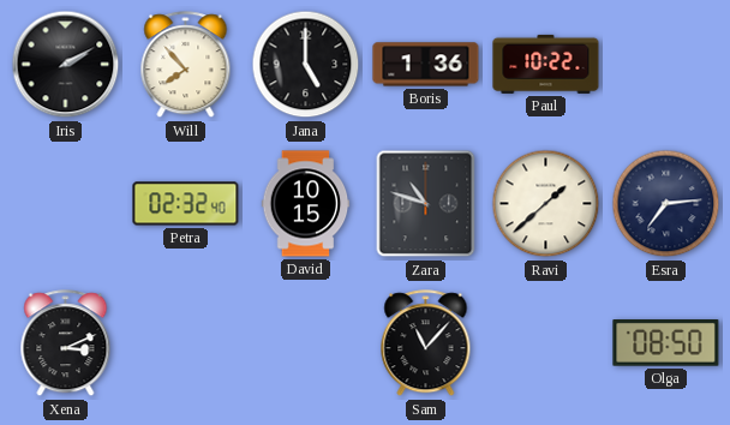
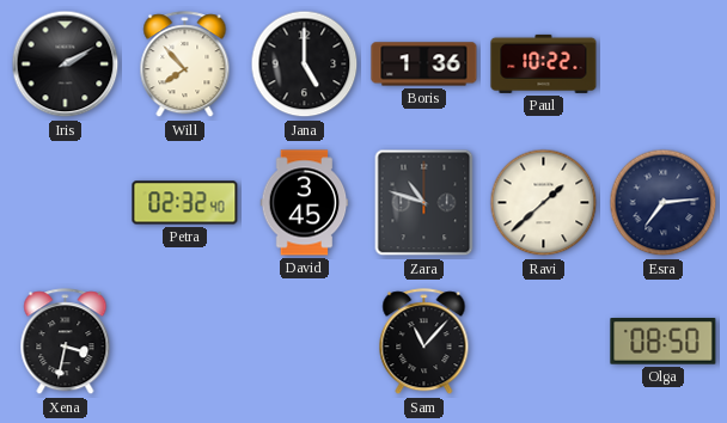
David: 10:15 -> 3:45 (305, 203)
Xena: 3:11 -> 3:32 (66, 342)
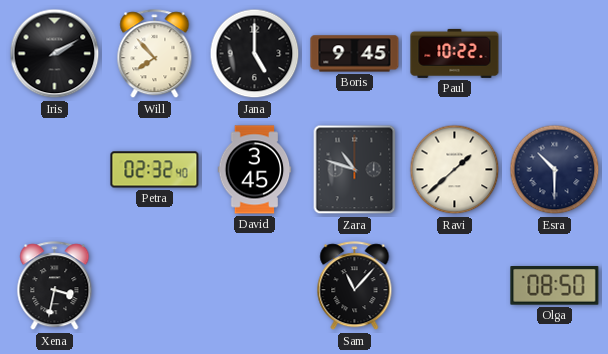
Boris: 1:36 -> 9:45 (355, 54)
Esra: 7:14 -> 10:30 (555, 170)
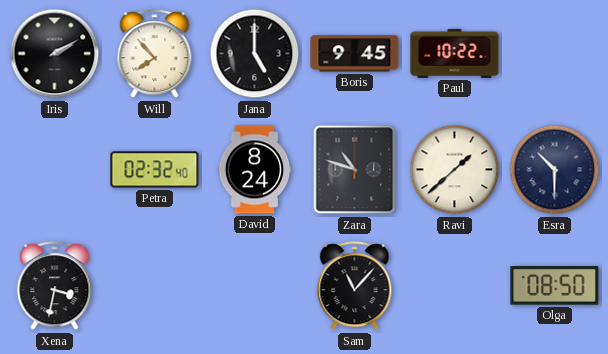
David: 3:45 -> 8:24 (255, 170)
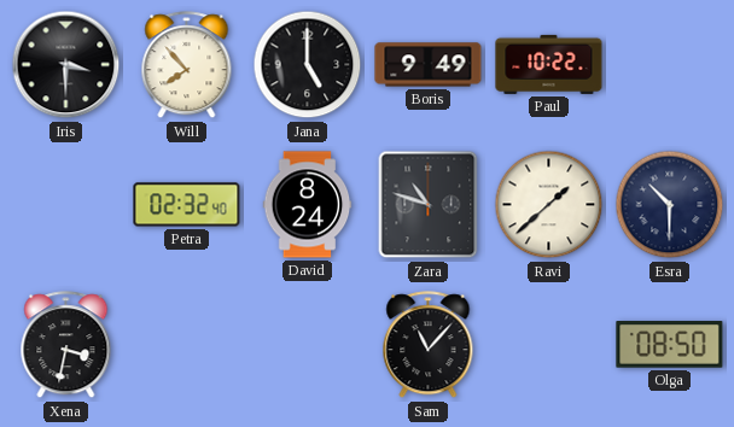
Iris: 2:10 -> 3:30 (66, 65)
Boris: 9:45 -> 9:49 (429, 65)
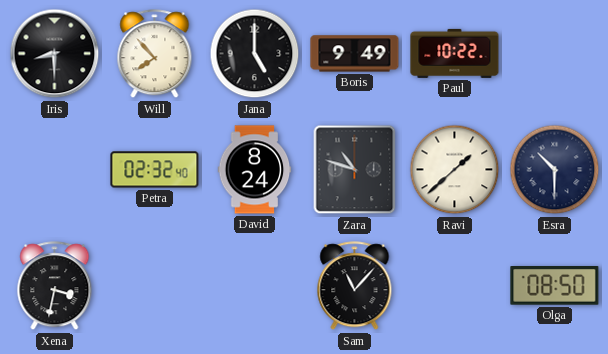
Iris: 3:30 -> 8:30 (55, 54)
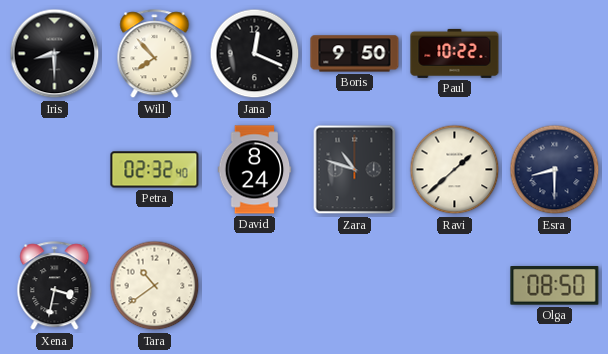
Jana: 5:00 -> 12:19 (255, 54)
Boris: 9:49 -> 9:50 (355, 54)
Esra: 10:30 -> 8:30 (555, 170)
Tara: none -> 10:39 (155, 286)
Sam: 11:07 -> none (355, 286)
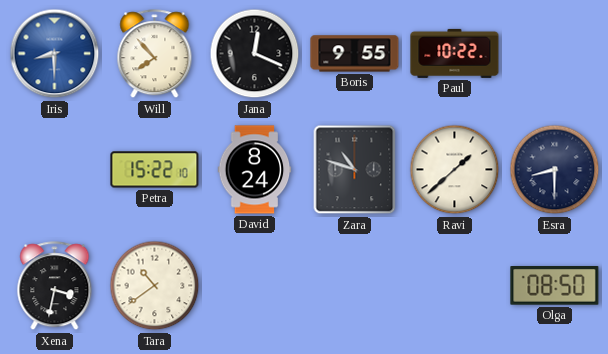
Iris dial: black -> blue (55, 54)
Boris: 9:50 -> 9:55 (355, 54)
Petra: 02:32 -> 15:22 (155, 170)
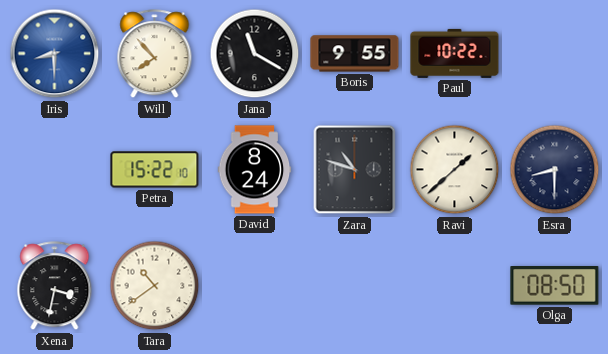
Jana: 12:19 -> 11:20 (255, 54)
